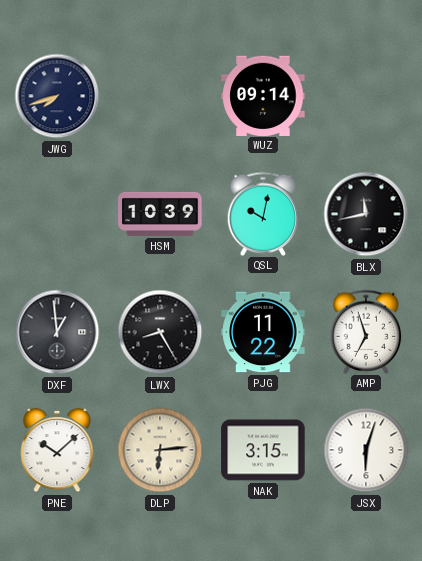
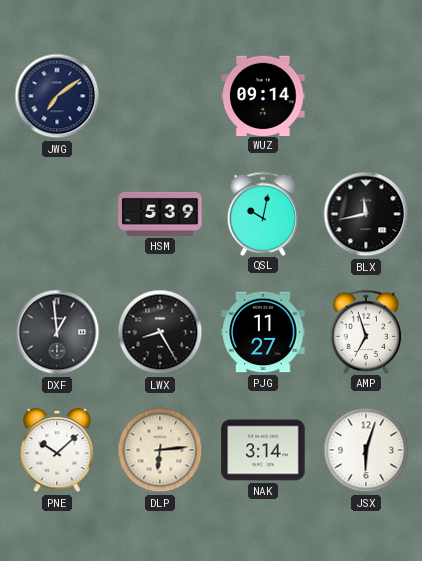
JWG: 7:42 -> 7:09 (57, 96)
HSM: 10:39 -> 5:39 (160, 214)
PJG: 11:22 -> 11:27 (263, 332)
NAK: 3:15 -> 3:14 (263, 450)
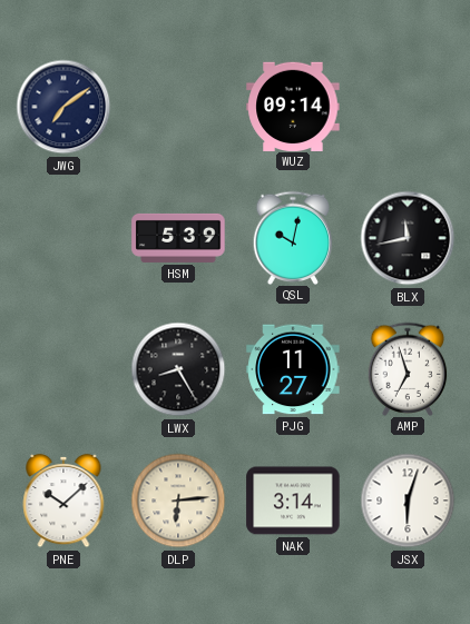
DXF: 12:59 -> none (57, 332)
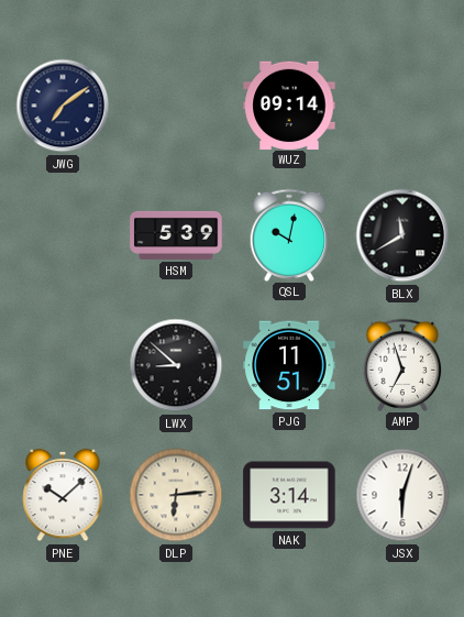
BLX: 11:43 -> 11:40 (402, 235)
LWX: 8:25 -> 8:52 (176, 365)
PJG: 11:27 -> 11:51 (289, 365)
